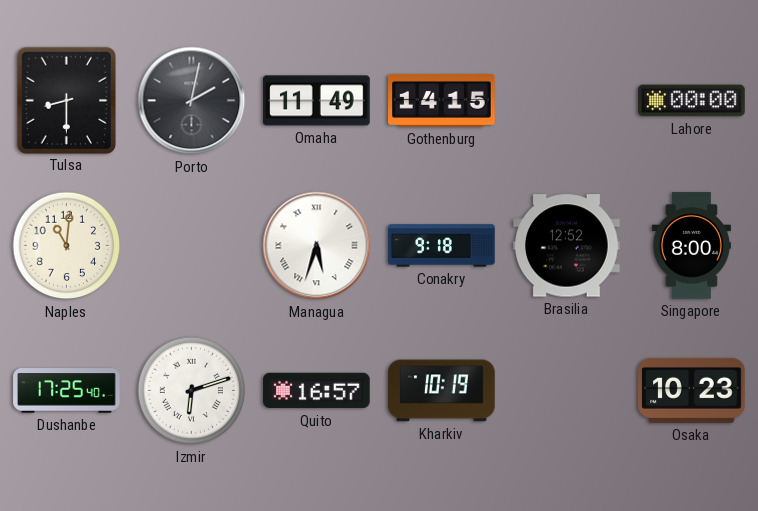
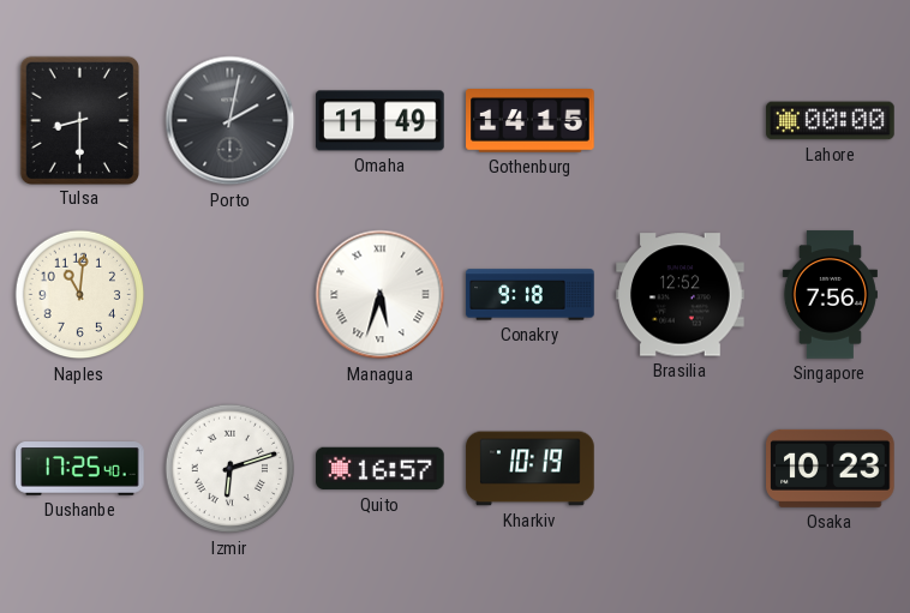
Singapore: 8:00 -> 7:56 (830, 295)
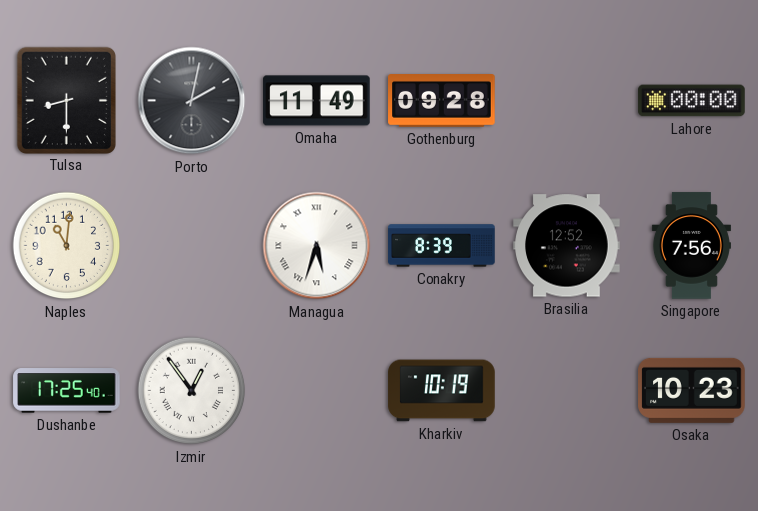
Gothenburg: 14:15 -> 09:28 (442, 101)
Conakry: 9:18 -> 8:39 (442, 246)
Izmir: 6:12 -> 12:54 (192, 391)
Quito: 16:57 -> none (381, 469)
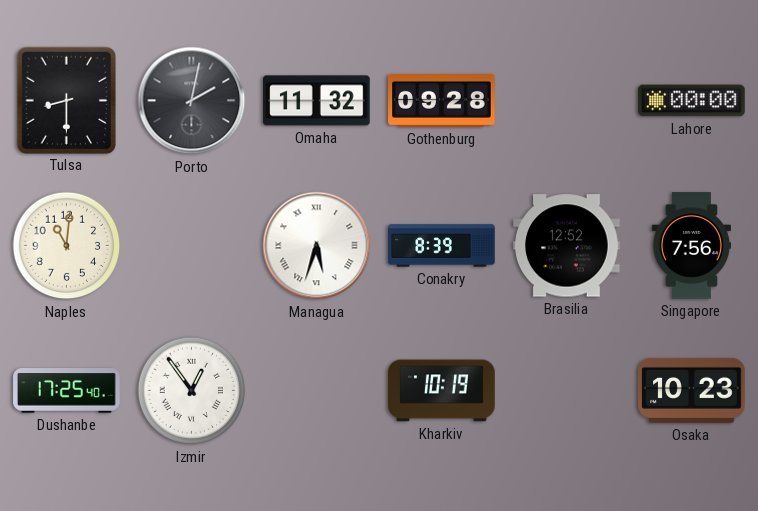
Omaha: 11:49 -> 11:32 (317, 101)
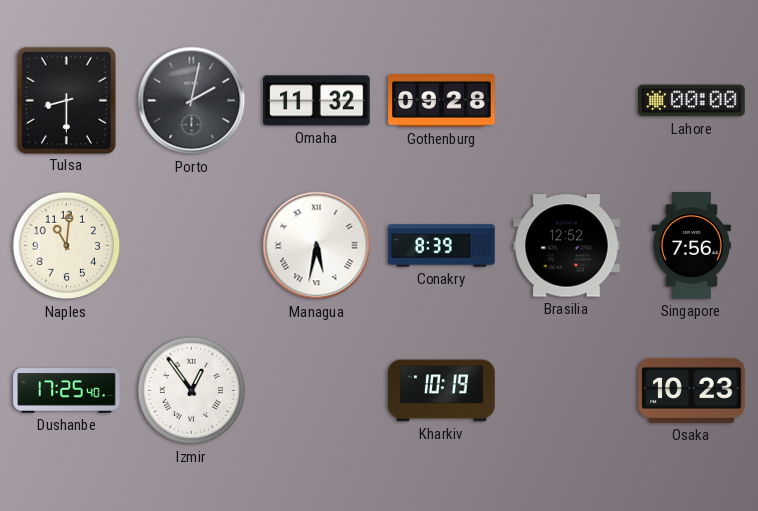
Managua: 5:33 -> 5:32 (317, 246)
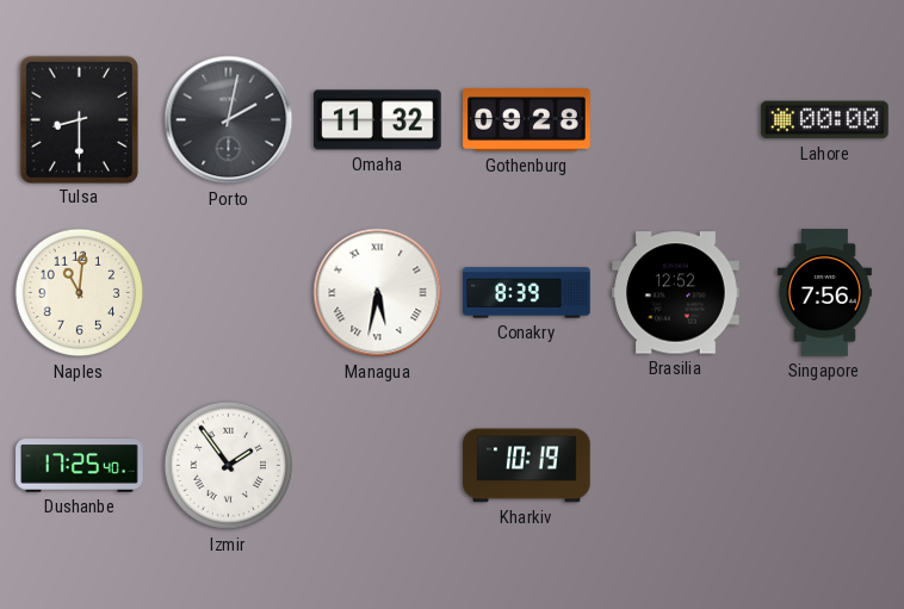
Izmir: 12:54 -> 1:54 (229, 466)
Osaka: 10:23 -> none (692, 390)
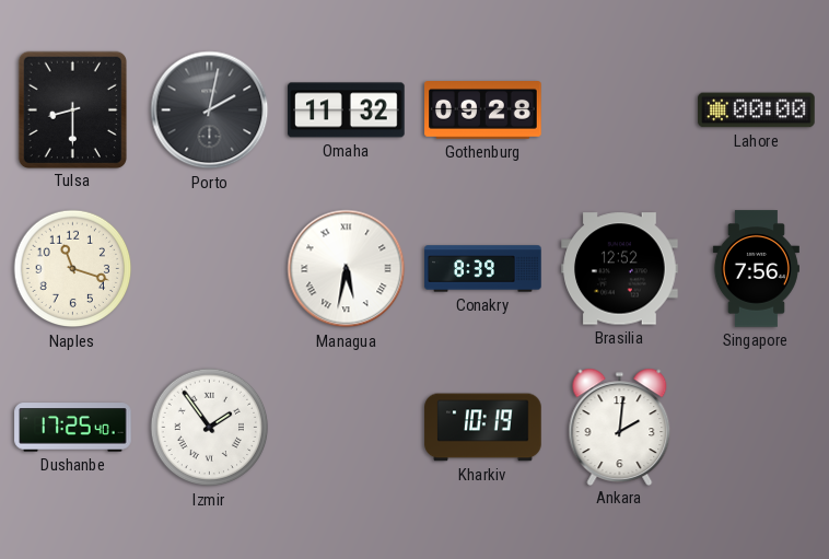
Naples: 11:01 -> 11:18 (73, 269)
Ankara: none -> 2:01 (620, 427)
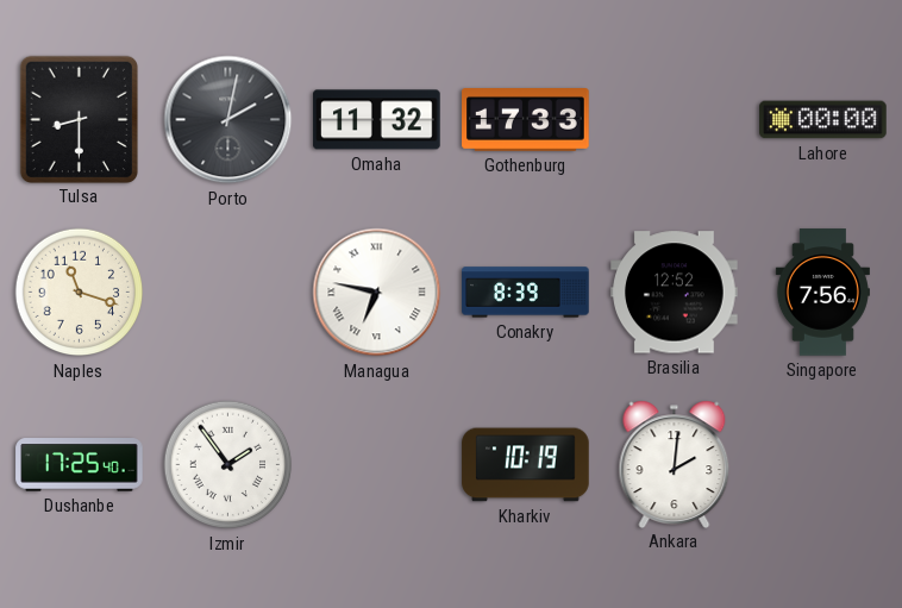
Gothenburg: 09:28 -> 17:33 (526, 120)
Managua: 5:32 -> 6:47 (377, 293)
